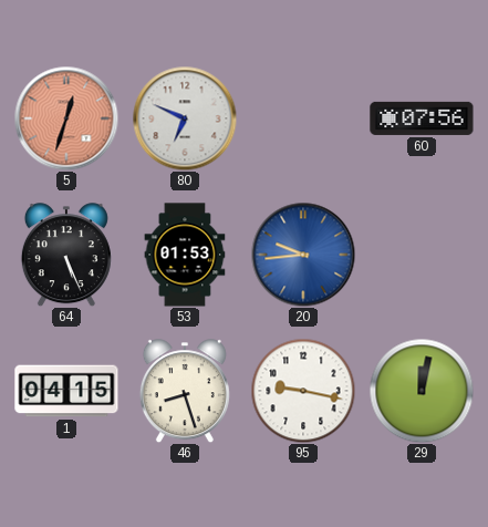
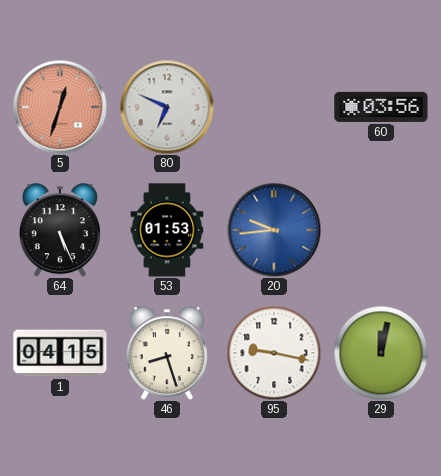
60: 07:56 -> 03:56 (381, 107)
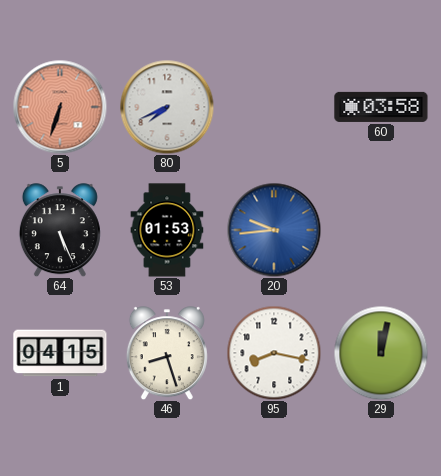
5: 12:33 -> 6:33 (60, 107)
80: 6:49 -> 7:41 (167, 107)
60: 03:56 -> 03:58 (381, 107)
95: 9:17 -> 8:17 (274, 353)
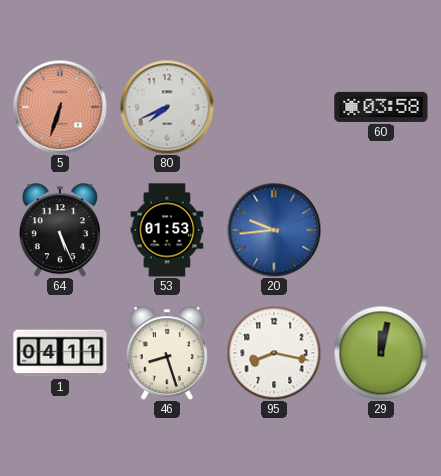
1: 04:15 -> 04:11 (60, 353)
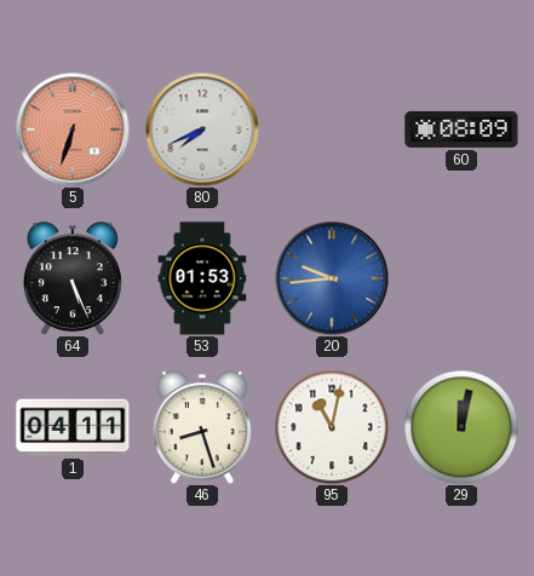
60: 03:58 -> 08:09 (461, 129)
95: 8:17 -> 11:02 (332, 427)
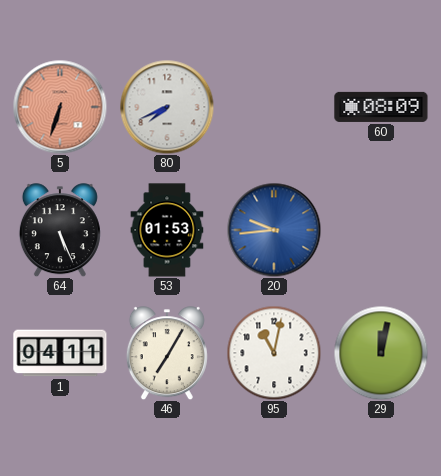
46: 8:27 -> 7:05 (167, 353)
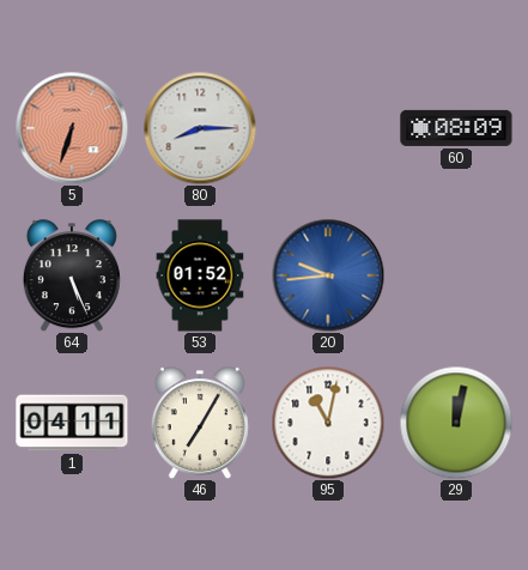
80: 7:41 -> 8:15 (200, 128)
53: 01:53 -> 01:52 (200, 275)
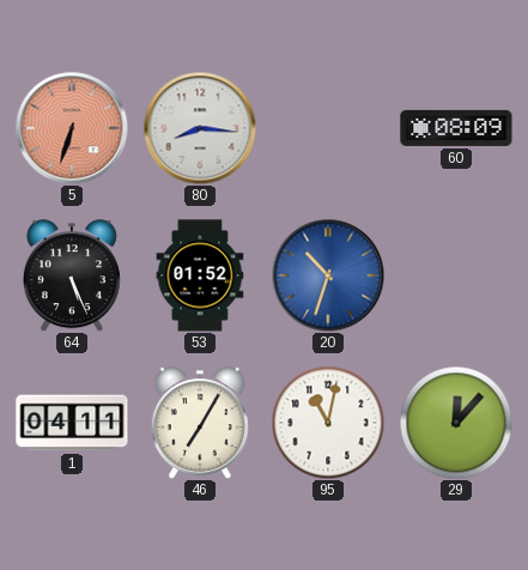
80: 8:15 -> 8:16 (200, 128)
20: 9:44 -> 10:33 (328, 275)
29: 12:02 -> 12:07 (456, 423)
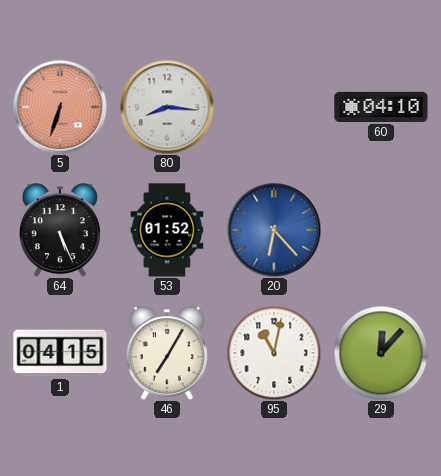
60: 08:09 -> 04:10 (381, 107)
20: 10:33 -> 6:23 (274, 230)
1: 04:11 -> 04:15 (60, 353)
